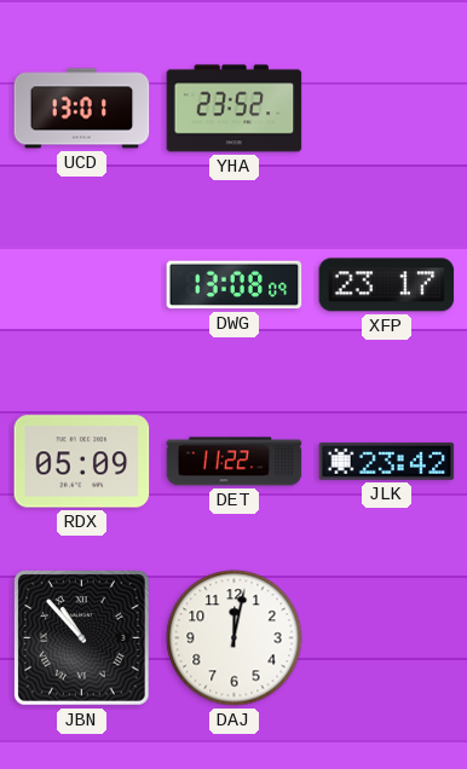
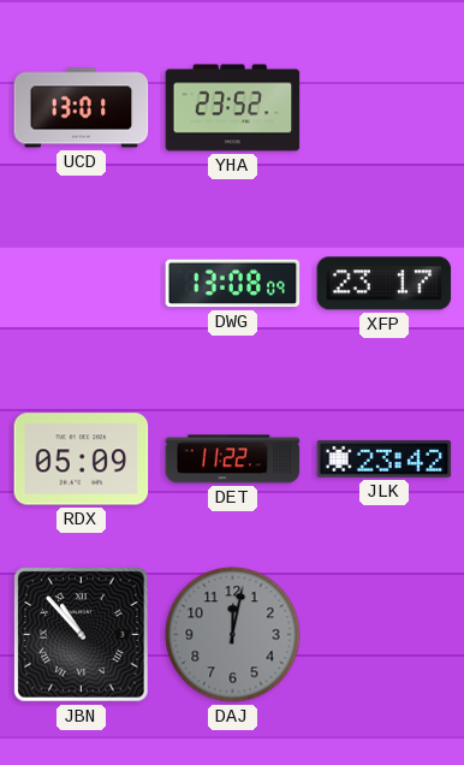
DAJ dial: white -> grey (233, 635)
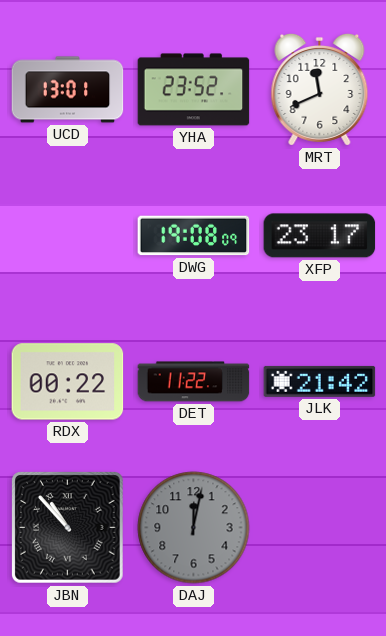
MRT: none -> 11:41 (320, 89)
DWG: 13:08 -> 19:08 (194, 236)
RDX: 05:09 -> 00:22 (68, 382)
JLK: 23:42 -> 21:42 (320, 381)
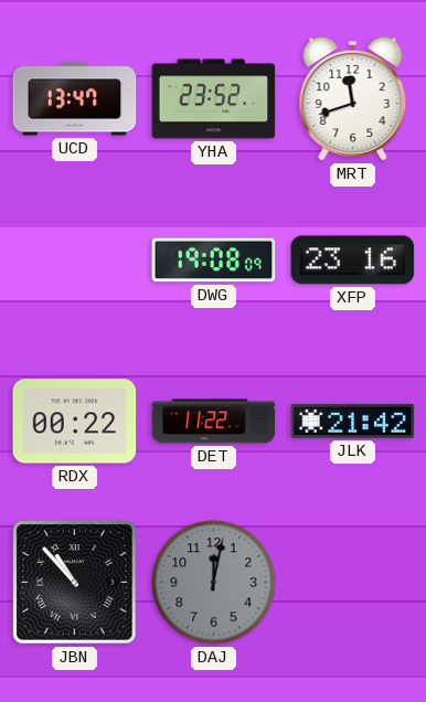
UCD: 13:01 -> 13:47 (75, 99)
MRT: 11:41 -> 11:42 (353, 98)
XFP: 23:17 -> 23:16 (353, 260)
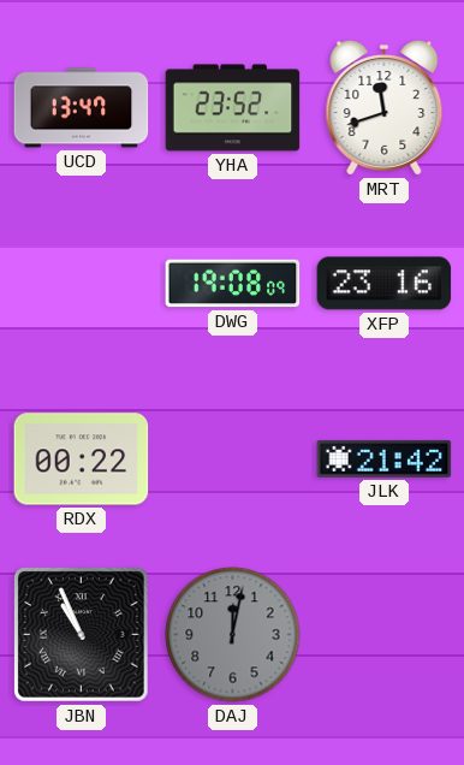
DET: 11:22 -> none (214, 422)
JBN: 10:53 -> 10:56 (82, 635)
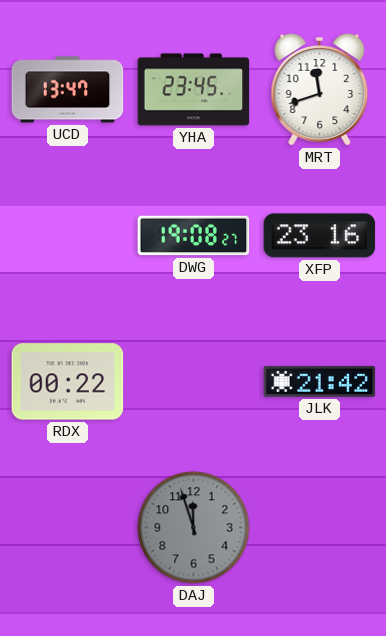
YHA: 23:52 -> 23:45 (194, 90)
DWG: 19:08:09 -> 19:08:27 (194, 236)
JBN: 10:56 -> none (82, 635)
DAJ: 12:02 -> 11:57 (194, 528)
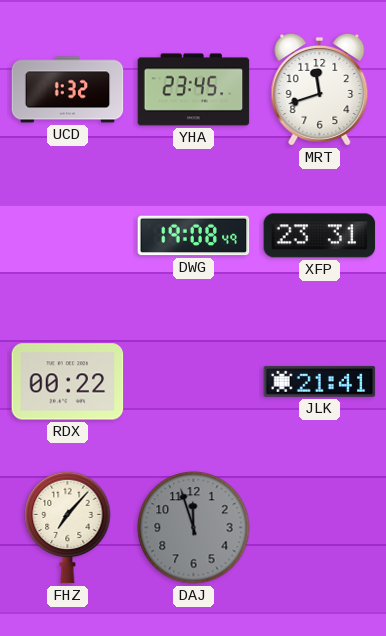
UCD: 13:47 -> 1:32 (68, 90)
DWG: 19:08:27 -> 19:08:49 (194, 236)
XFP: 23:16 -> 23:31 (320, 236)
JLK: 21:42 -> 21:41 (320, 381)
FHZ: none -> 7:07 (68, 527)
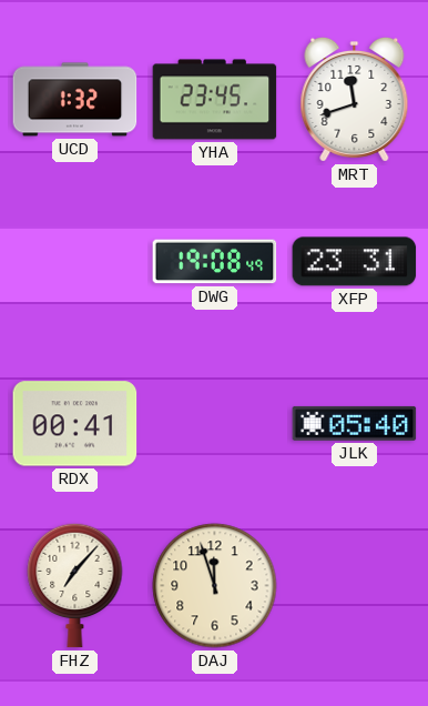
RDX: 00:22 -> 00:41 (75, 424)
JLK: 21:41 -> 05:40 (355, 423)
DAJ dial: grey -> cream (215, 586)
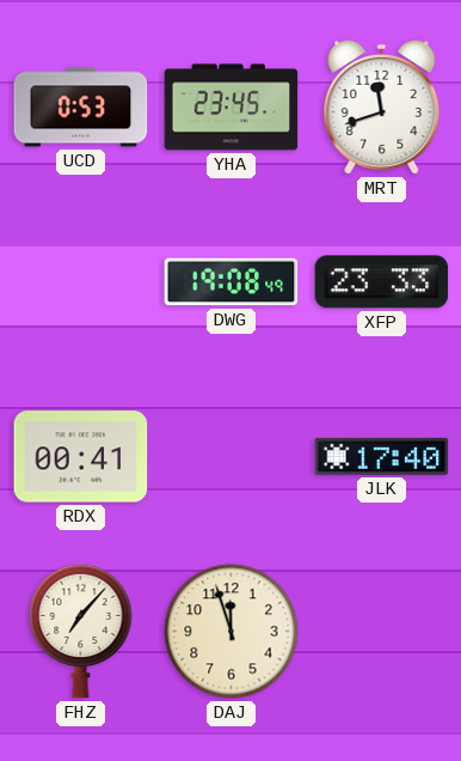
UCD: 1:32 -> 0:53 (81, 108)
XFP: 23:31 -> 23:33 (382, 282)
JLK: 05:40 -> 17:40 (382, 456)
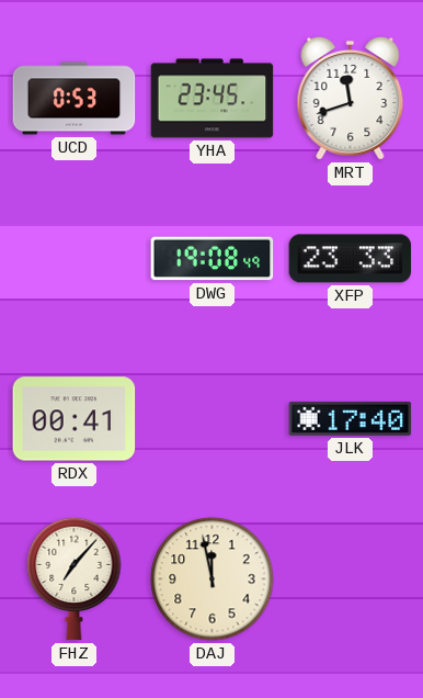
DAJ: 11:57 -> 11:58 (213, 579)
